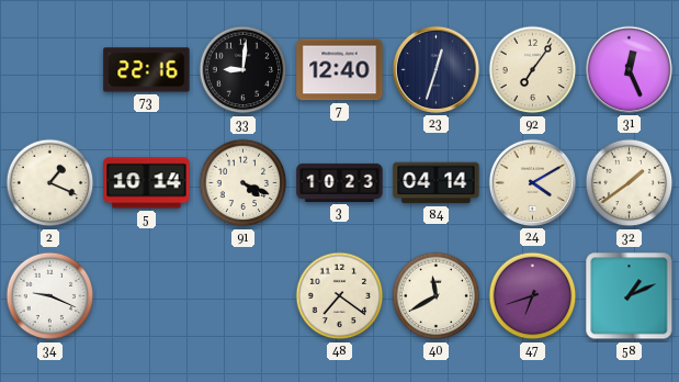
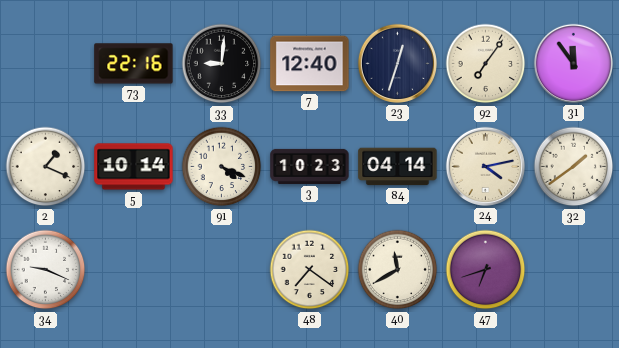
31: 12:26 -> 11:54 (573, 63)
24: 4:10 -> 4:13 (485, 166)
58: 1:11 -> none (630, 296)
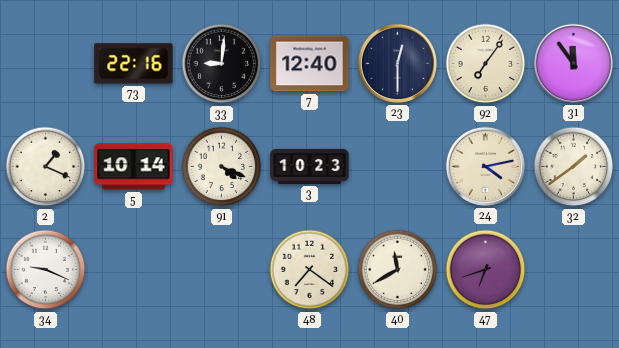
23: 12:33 -> 12:30 (397, 63)
84: 04:14 -> none (398, 167)
